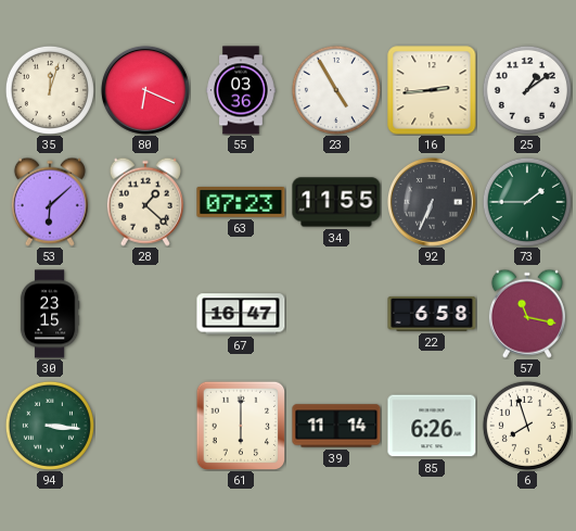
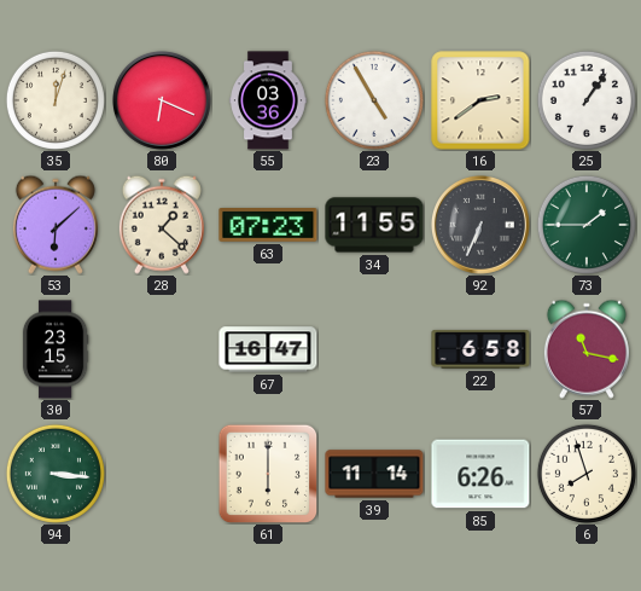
16: 2:44 -> 2:39 (480, 100)
25: 1:09 -> 1:06 (587, 100)
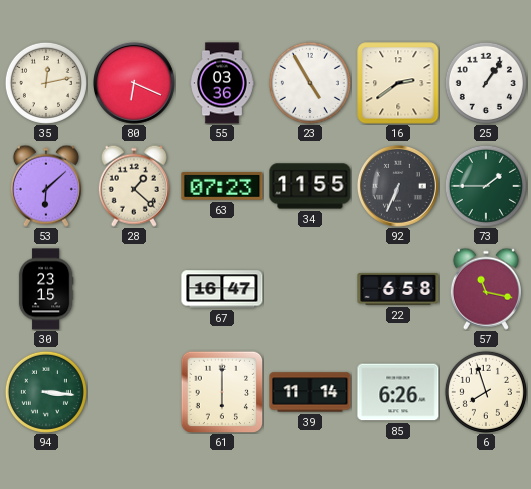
35: 12:03 -> 12:13 (46, 83)
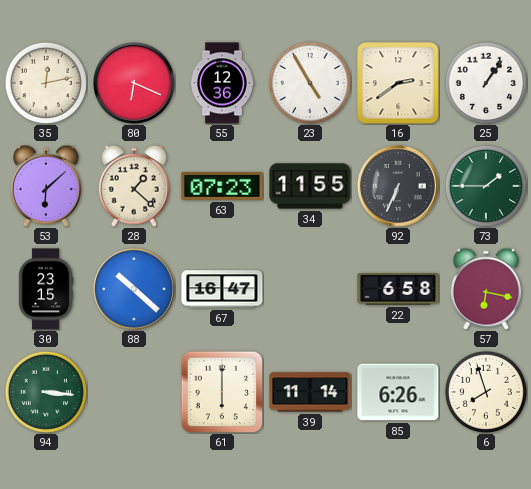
55: 03:36 -> 12:36 (222, 83)
88: none -> 10:22 (134, 289)
57: 11:17 -> 6:17 (486, 289)
